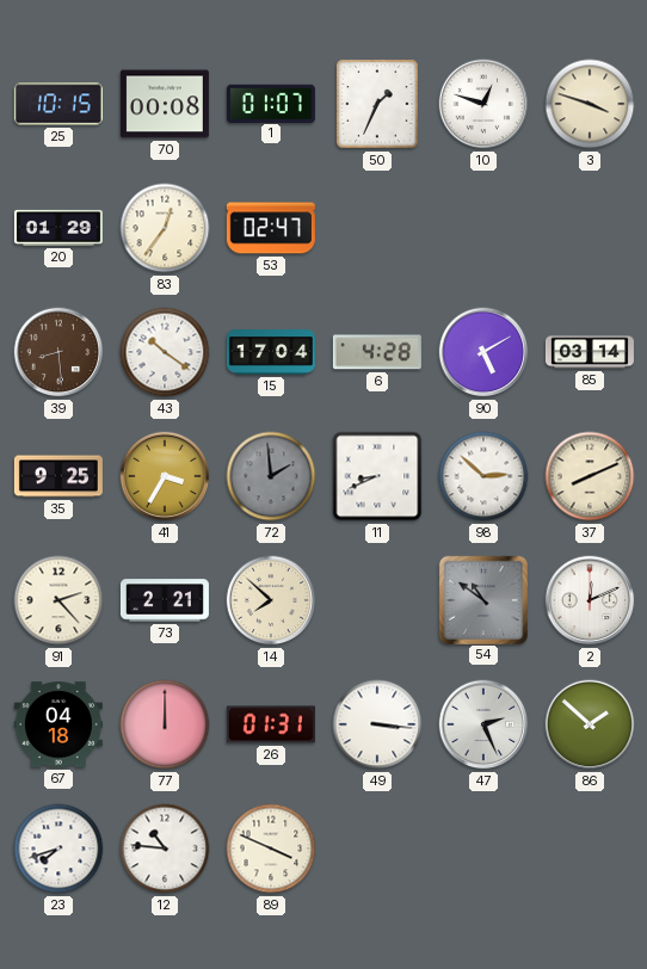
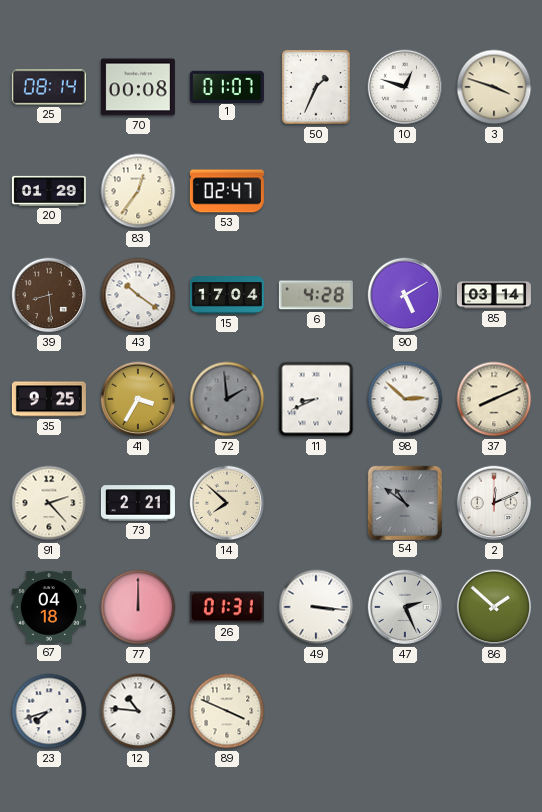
25: 10:15 -> 08:14 (49, 87)
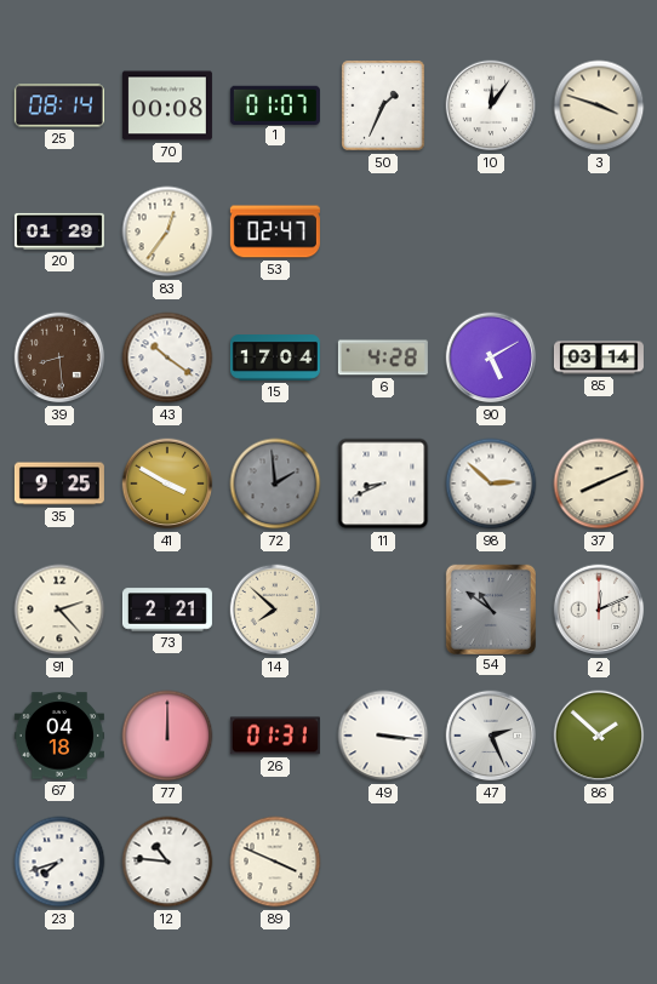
10: 12:48 -> 12:06 (491, 105)
41: 3:35 -> 3:50 (167, 484)
